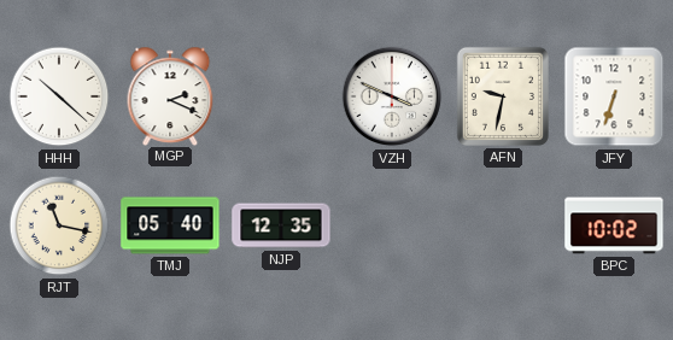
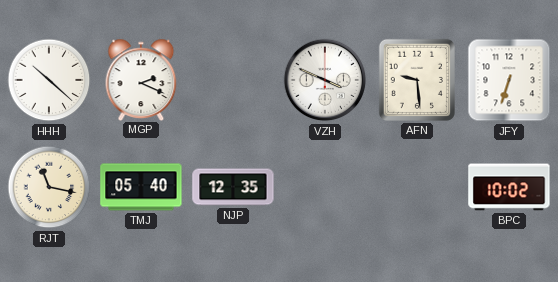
AFN: 9:32 -> 9:29 (417, 80)
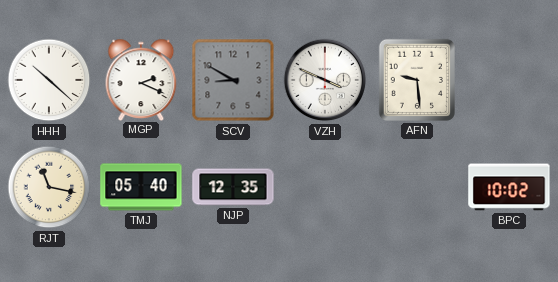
SCV: none -> 8:50 (233, 80)
JFY: 6:33 -> none (509, 80)
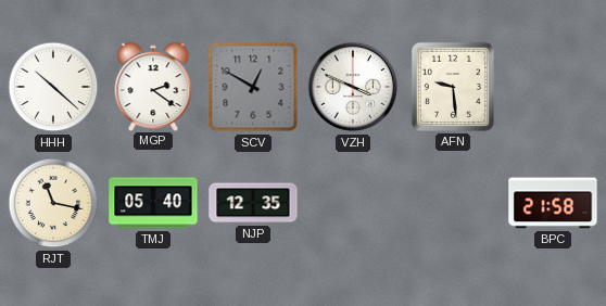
MGP: 2:19 -> 2:21 (153, 86)
SCV: 8:50 -> 12:50 (253, 87)
BPC: 10:02 -> 21:58 (553, 203)
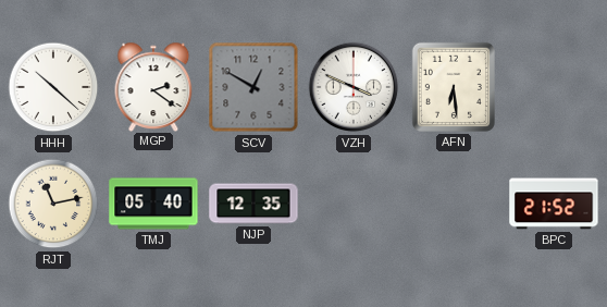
AFN: 9:29 -> 6:29 (454, 87)
RJT: 11:17 -> 11:13 (53, 204)
BPC: 21:58 -> 21:52 (554, 204)
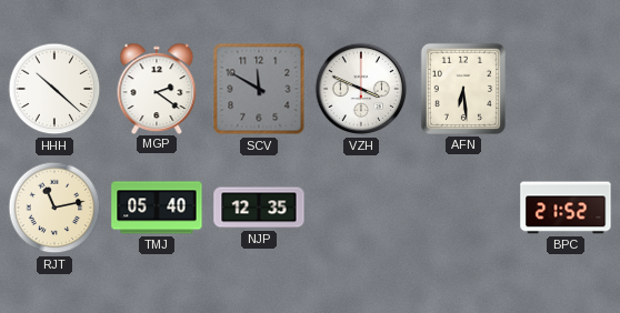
SCV: 12:50 -> 11:50 (259, 89)
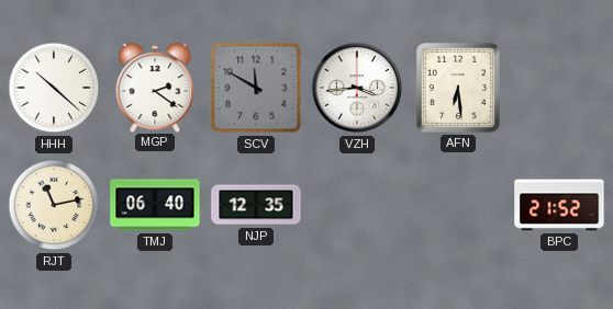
VZH: 3:49 -> 3:44 (357, 88)
TMJ: 05:40 -> 06:40 (155, 205)
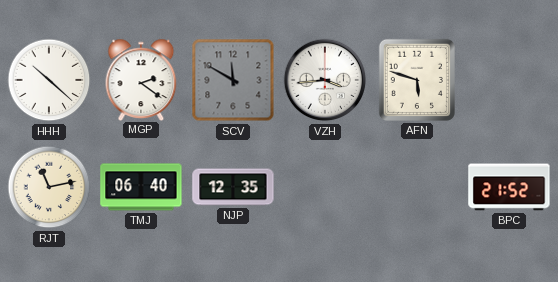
AFN: 6:29 -> 5:48 (417, 80)
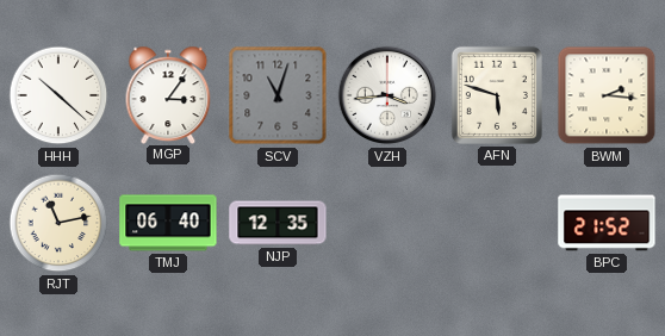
MGP: 2:21 -> 3:06 (168, 94)
SCV: 11:50 -> 11:03 (278, 95)
BWM: none -> 2:16 (607, 95)
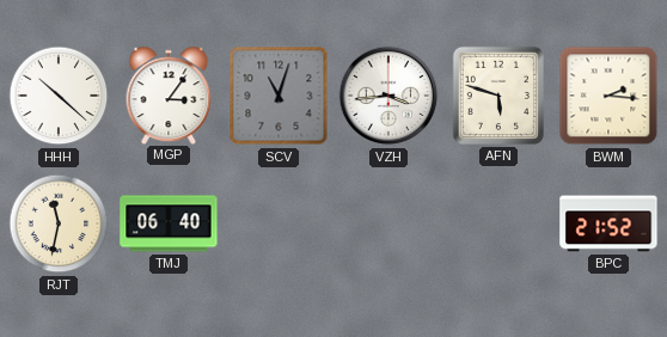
RJT: 11:13 -> 11:32 (59, 223)
NJP: 12:35 -> none (278, 223)
